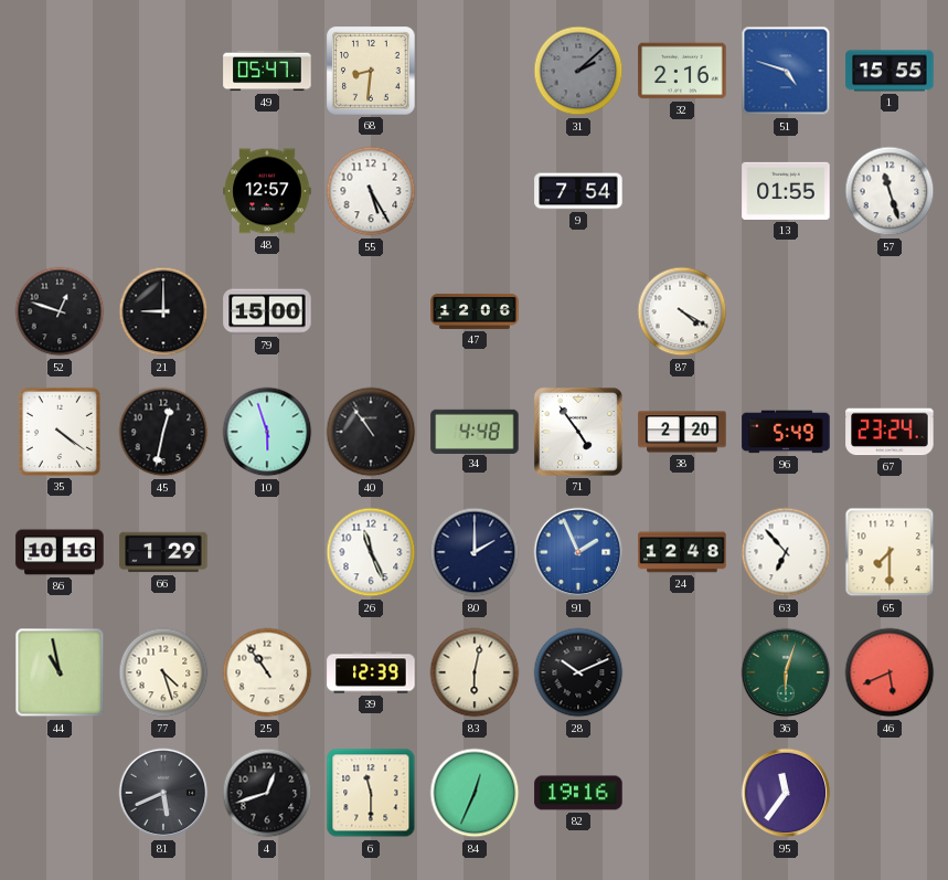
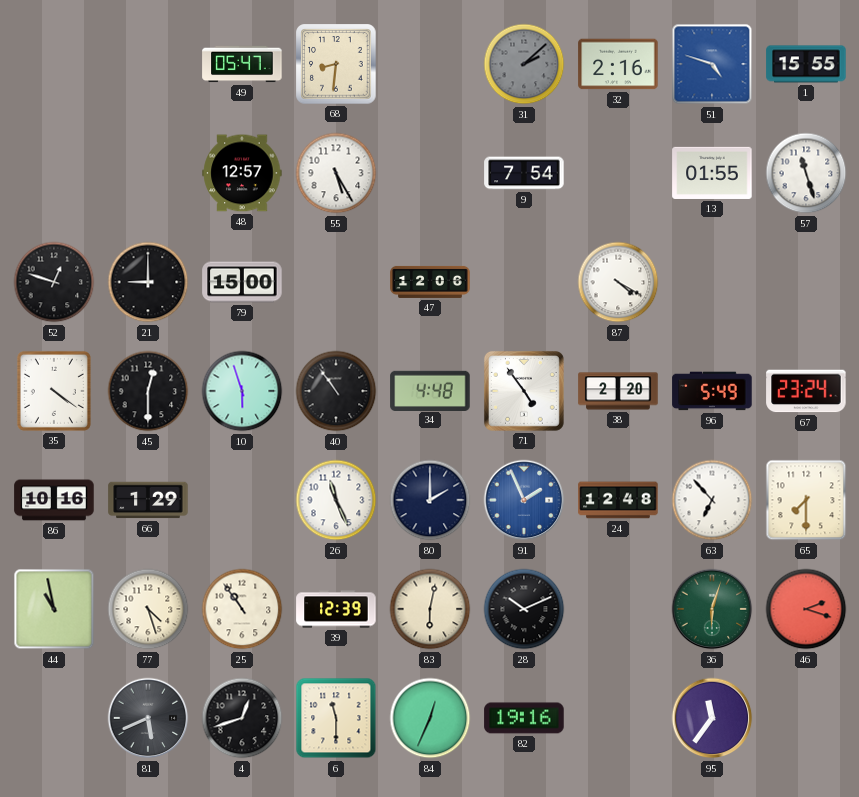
45: 12:32 -> 12:30 (148, 391)
46: 5:41 -> 2:18 (806, 609)
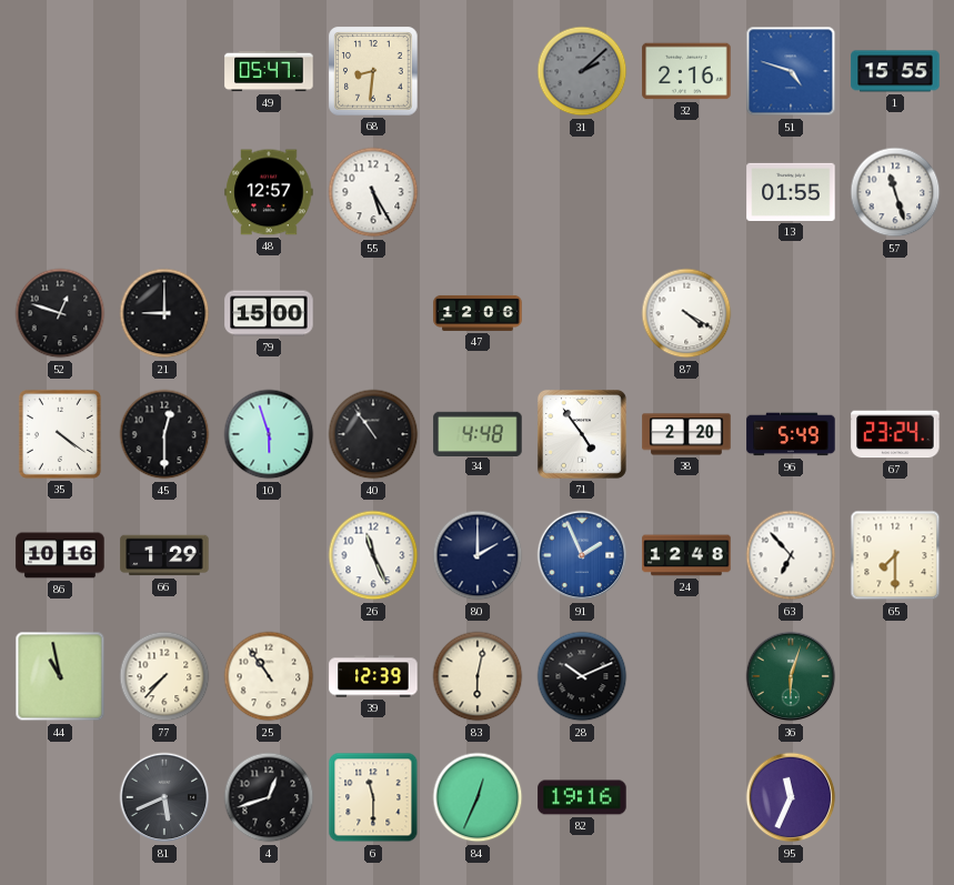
9: 7:54 -> none (524, 173)
77: 4:27 -> 7:37 (164, 676)
46: 2:18 -> none (806, 609)
95: 11:36 -> 11:34 (791, 797)
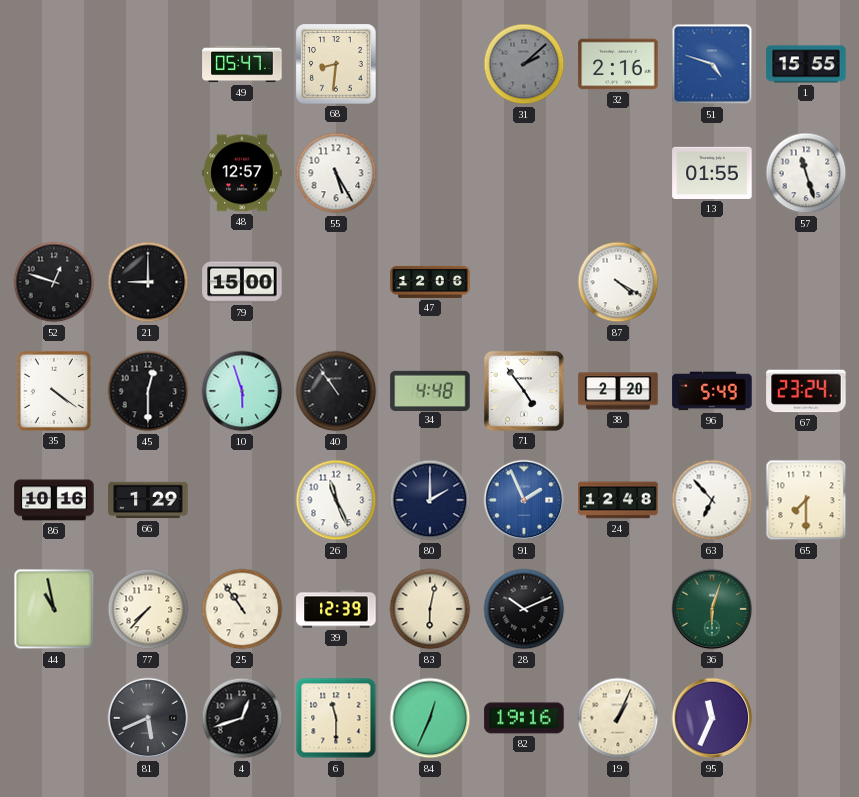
19: none -> 1:04 (618, 718)
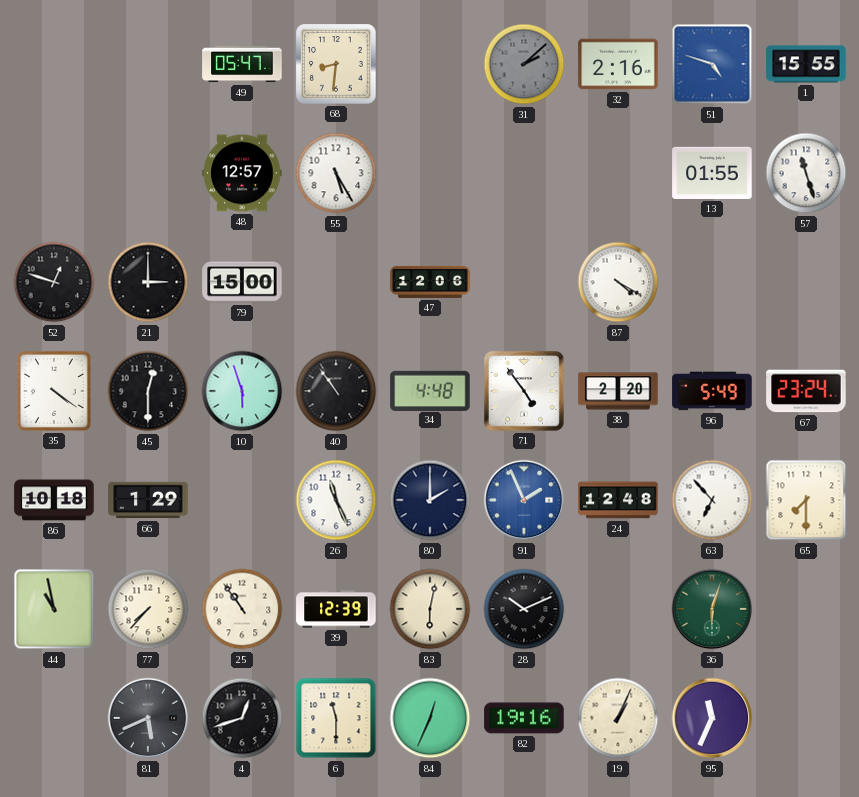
21: 9:00 -> 3:00 (148, 282)
86: 10:16 -> 10:18 (54, 500)
